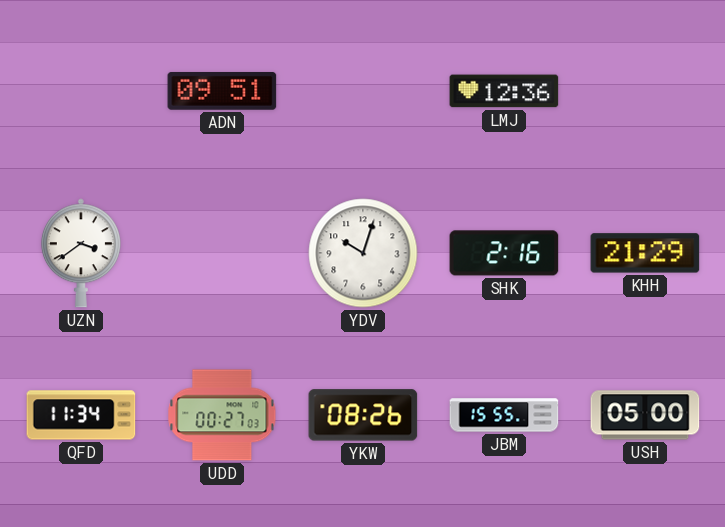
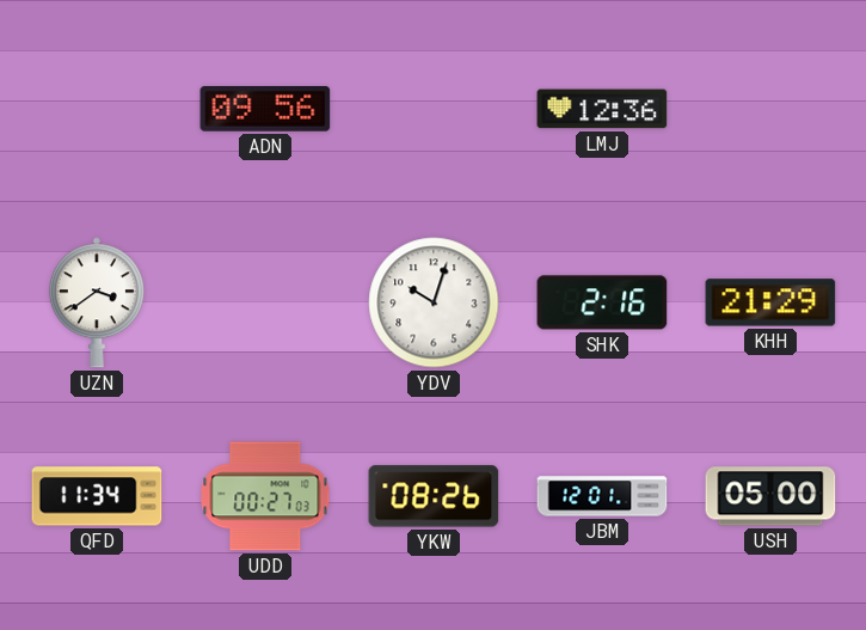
ADN: 09:51 -> 09:56 (265, 109)
JBM: 15:55 -> 12:01 (602, 496)
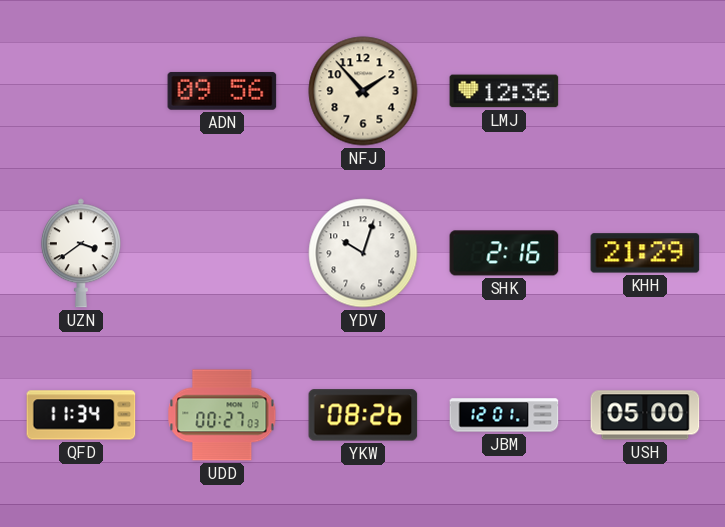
NFJ: none -> 1:53 (363, 91)
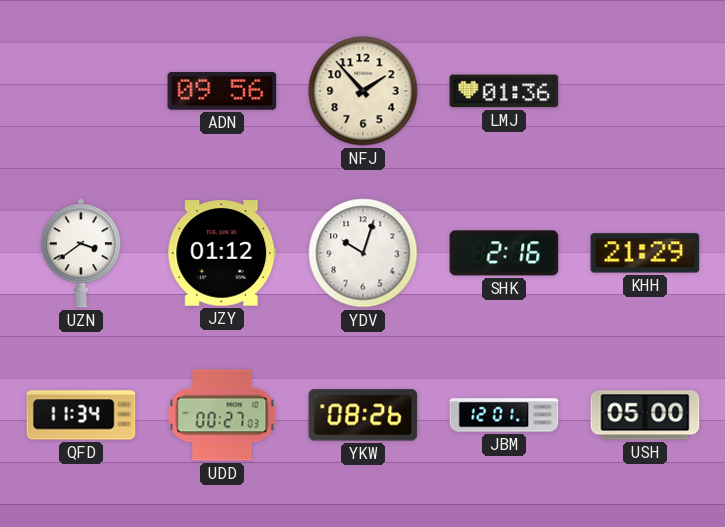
LMJ: 12:36 -> 01:36 (504, 91)
JZY: none -> 01:12 (222, 253)
